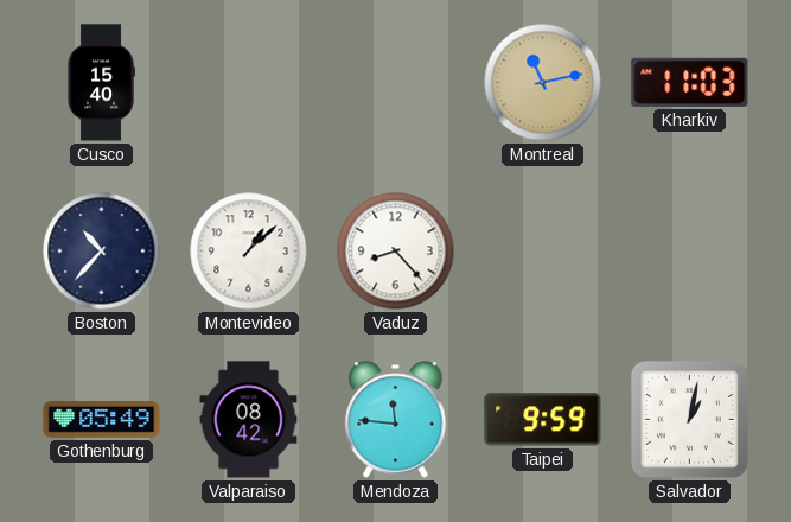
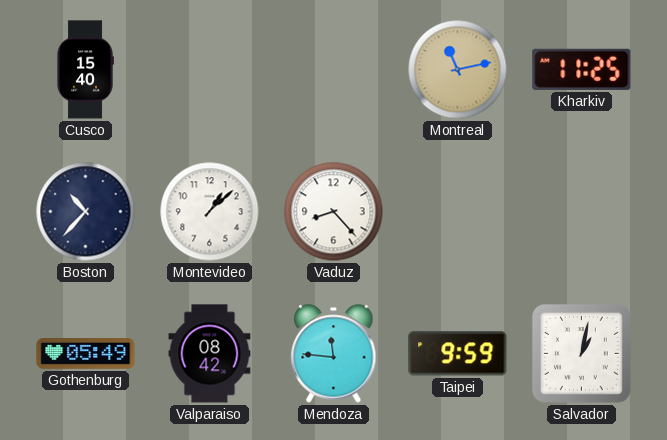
Kharkiv: 11:03 -> 11:25 (582, 69)
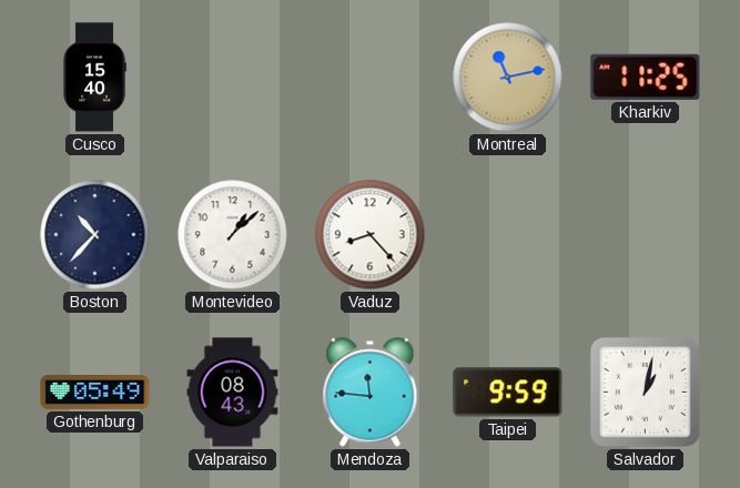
Valparaiso: 08:42 -> 08:43 (233, 393)
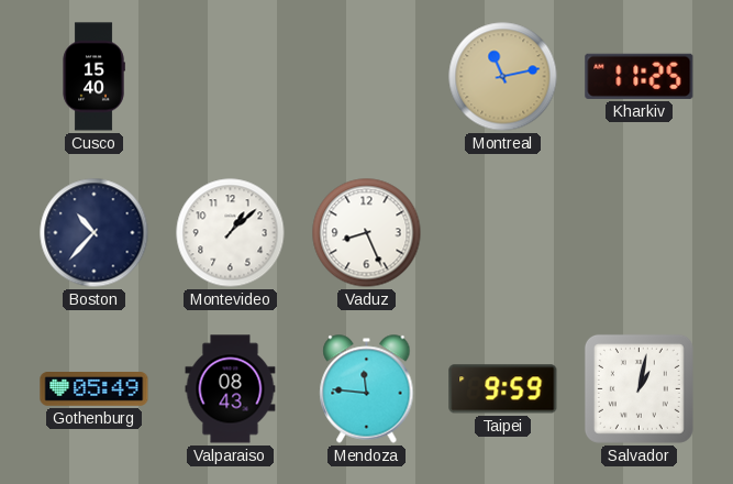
Vaduz: 8:23 -> 8:26 (367, 233)
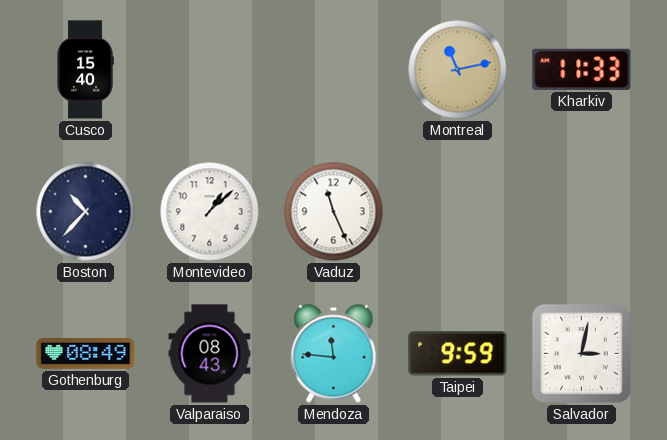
Kharkiv: 11:25 -> 11:33 (582, 69)
Vaduz: 8:26 -> 11:26 (334, 212)
Gothenburg: 05:49 -> 08:49 (86, 354)
Salvador: 1:02 -> 3:02 (581, 353)
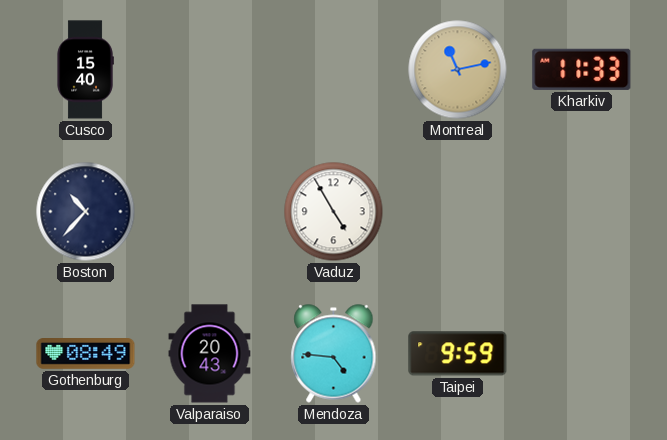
Montevideo: 1:08 -> none (210, 212)
Vaduz: 11:26 -> 4:55 (334, 212)
Valparaiso: 08:43 -> 20:43 (210, 354)
Mendoza: 11:46 -> 4:46 (334, 354)
Salvador: 3:02 -> none (581, 353)
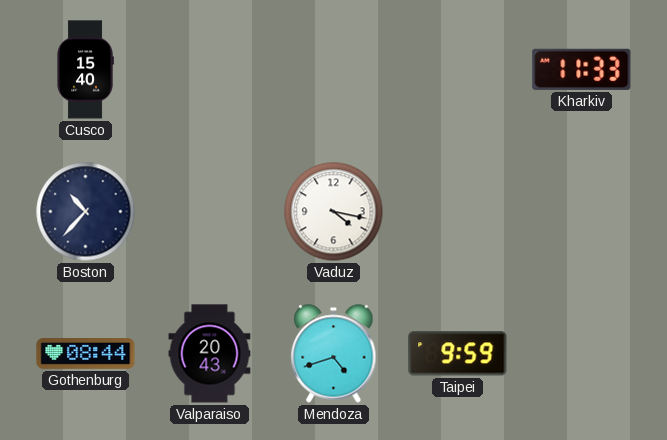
Montreal: 11:13 -> none (458, 70)
Vaduz: 4:55 -> 4:17 (334, 212)
Gothenburg: 08:49 -> 08:44 (86, 354)
Mendoza: 4:46 -> 4:42 (334, 354)
